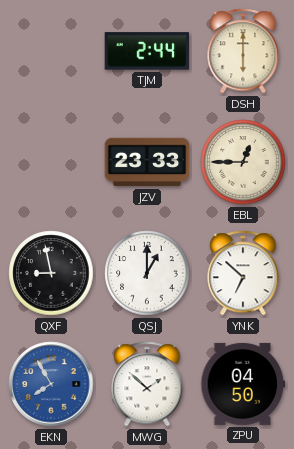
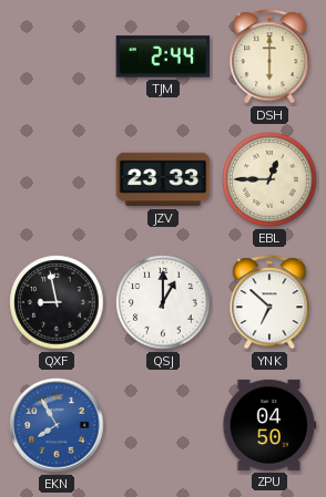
MWG: 1:52 -> none (147, 384)
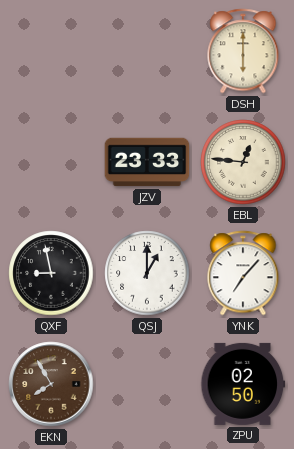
TJM: 2:44 -> none (163, 56)
EBL: 12:45 -> 12:46 (243, 162)
YNK: 6:52 -> 7:07 (243, 273)
EKN dial: blue -> brown (51, 384)
ZPU: 04:50 -> 02:50 (243, 384)
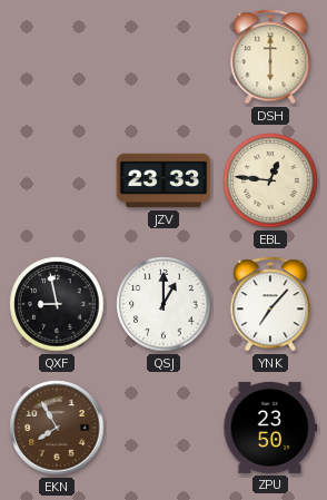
ZPU: 02:50 -> 23:50 (270, 428)
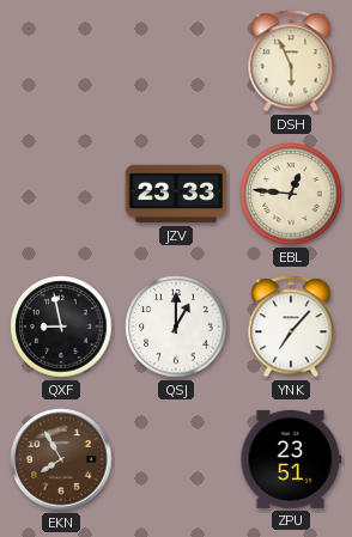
DSH: 6:00 -> 5:56 (291, 61)
ZPU: 23:50 -> 23:51 (291, 459)
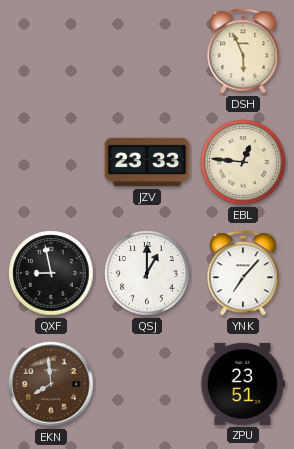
EKN: 7:55 -> 7:59 (51, 384)
